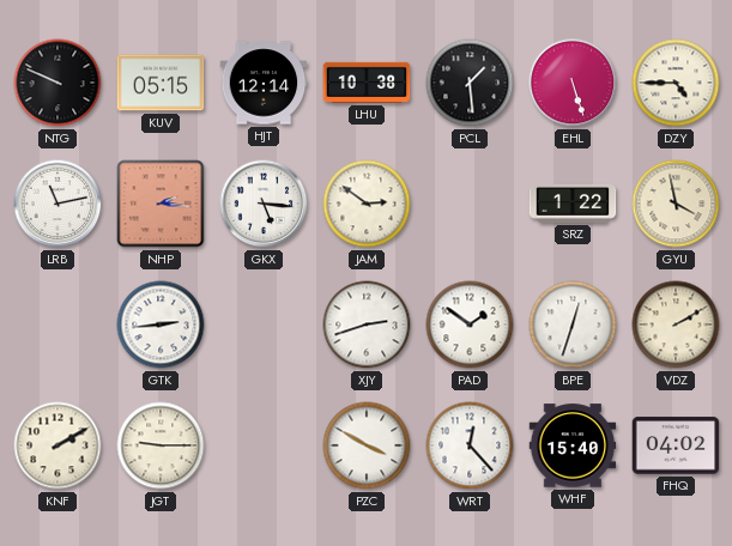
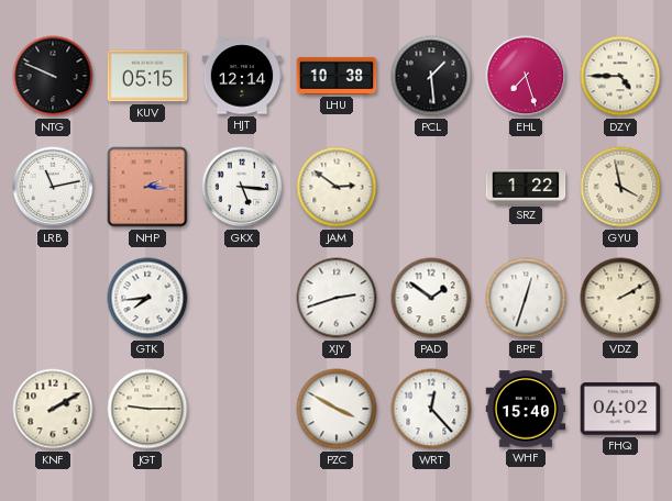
EHL: 5:27 -> 7:27 (526, 76)
GTK: 2:44 -> 7:44 (147, 298)
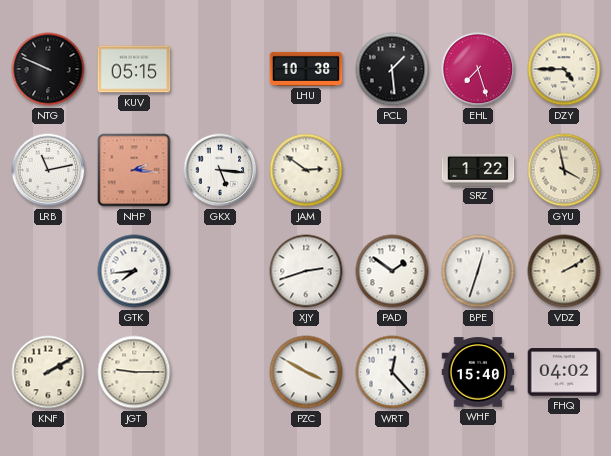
HJT: 12:14 -> none (242, 76)
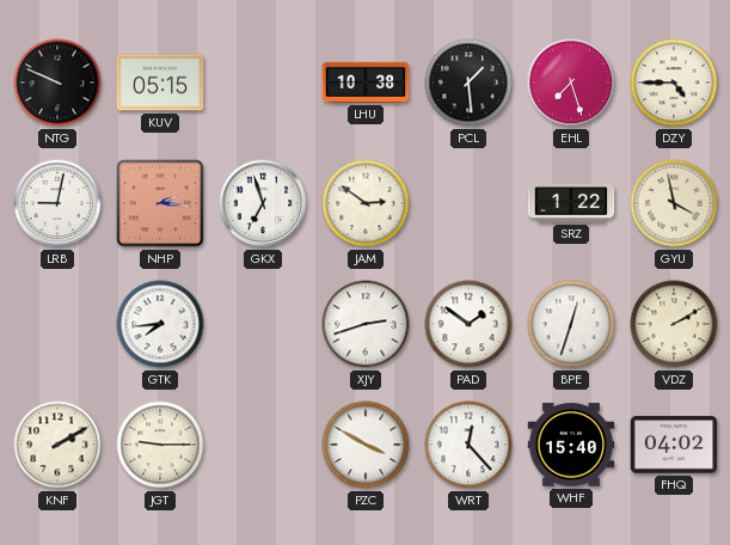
LRB: 11:13 -> 9:02 (57, 203)
GKX: 5:16 -> 6:57 (263, 203)
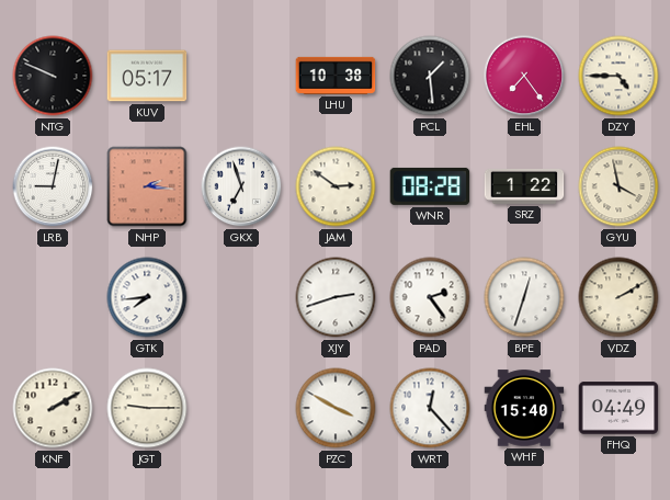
KUV: 05:15 -> 05:17 (147, 76)
EHL: 7:27 -> 7:24 (524, 76)
WNR: none -> 08:28 (430, 186)
PAD: 1:51 -> 2:24 (430, 297)
FHQ: 04:02 -> 04:49 (618, 408)
